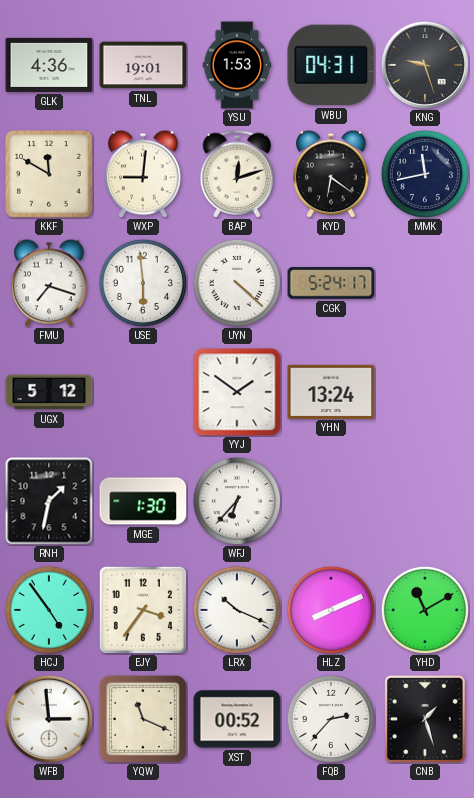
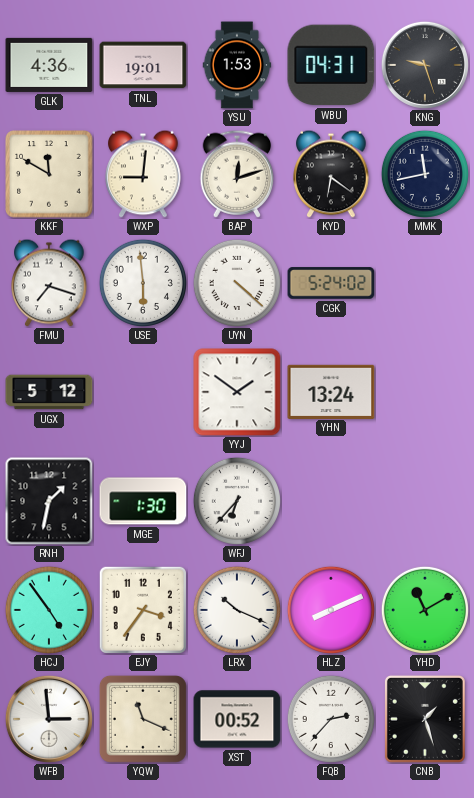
CGK: 5:24:17 -> 5:24:02 (331, 283)
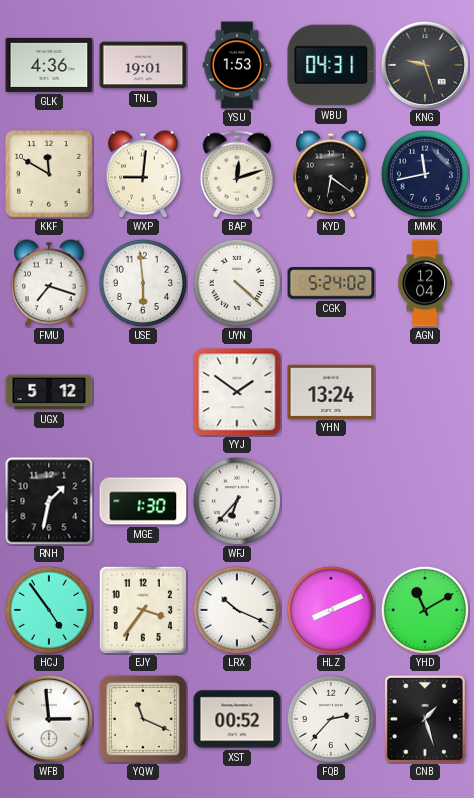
AGN: none -> 12:04 (425, 283)
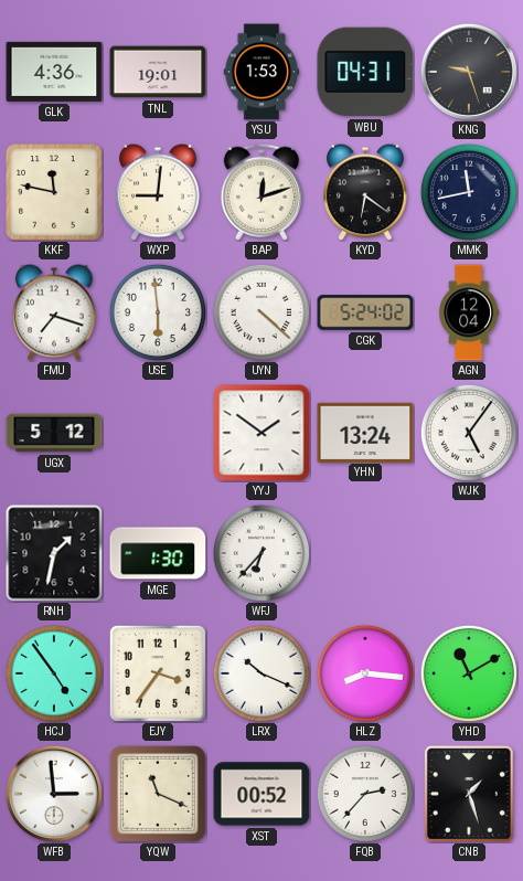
KKF: 11:50 -> 11:47 (54, 192)
WJK: none -> 5:06 (469, 433)
HLZ: 8:11 -> 8:16 (365, 673)
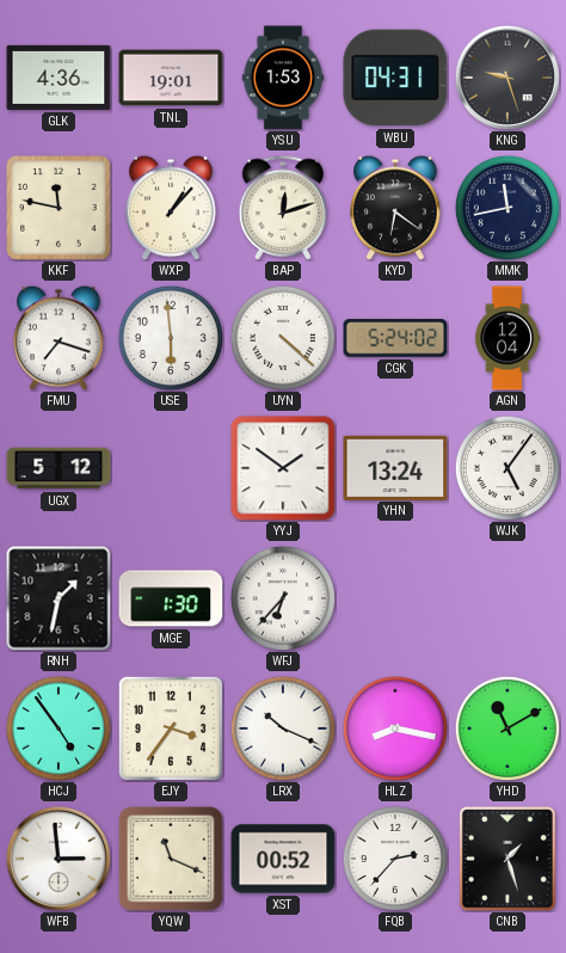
WXP: 9:01 -> 1:07 (171, 208)
HLZ: 8:16 -> 8:17 (395, 728)
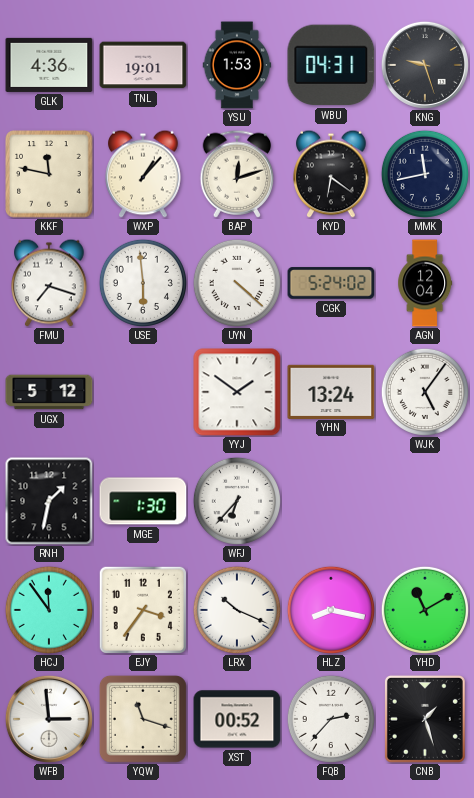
HCJ: 4:54 -> 11:54 (49, 610)
YQW: 11:19 -> 11:18 (143, 719)
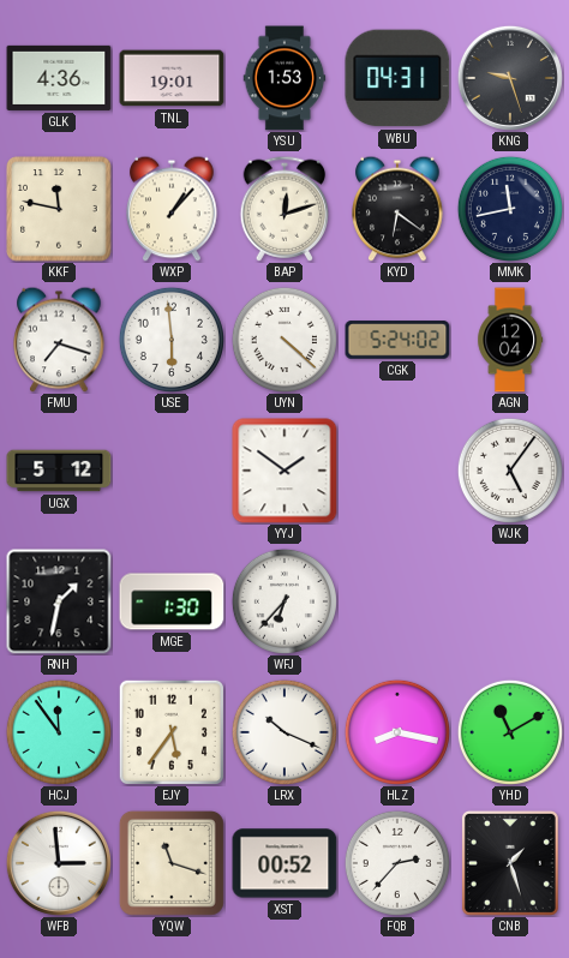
YHN: 13:24 -> none (331, 391)
EJY: 3:36 -> 5:36 (172, 732)
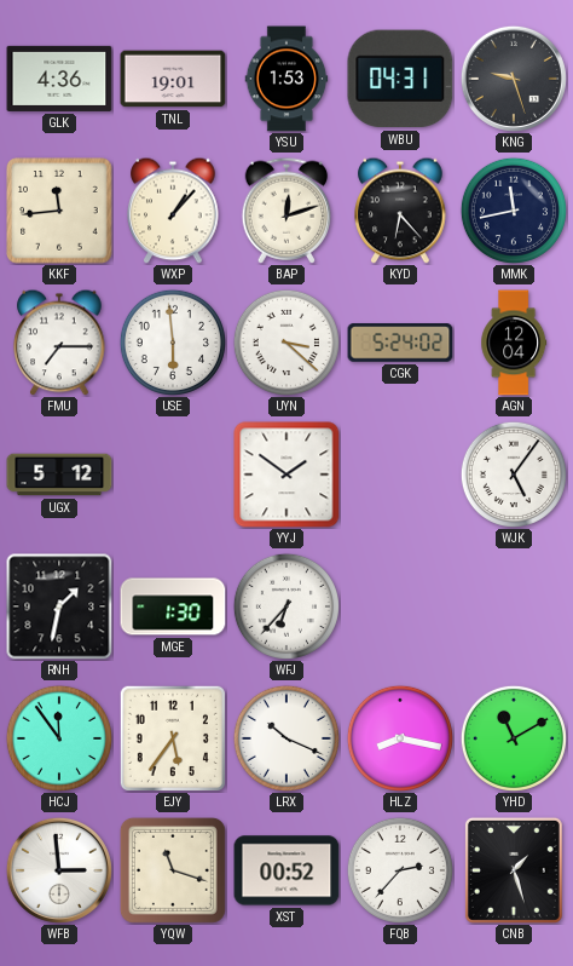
KKF: 11:47 -> 11:44 (59, 211)
KYD: 6:21 -> 6:23 (400, 211)
FMU: 7:18 -> 7:15 (59, 343)
UYN: 4:22 -> 3:22 (286, 343)
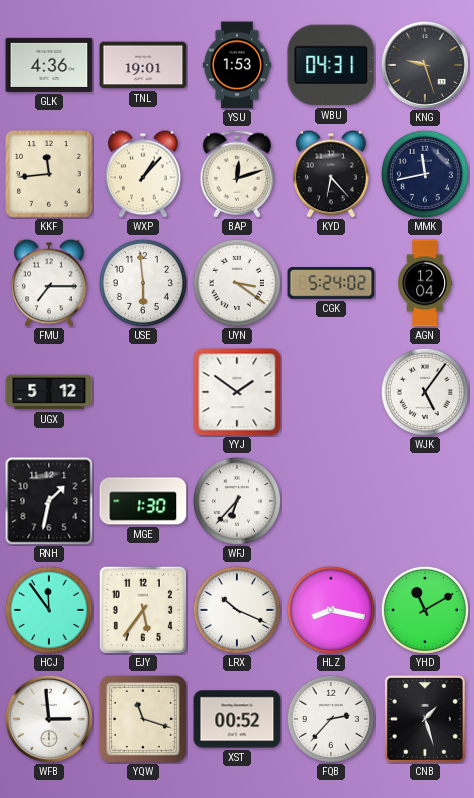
UYN: 3:22 -> 3:21 (237, 283)
